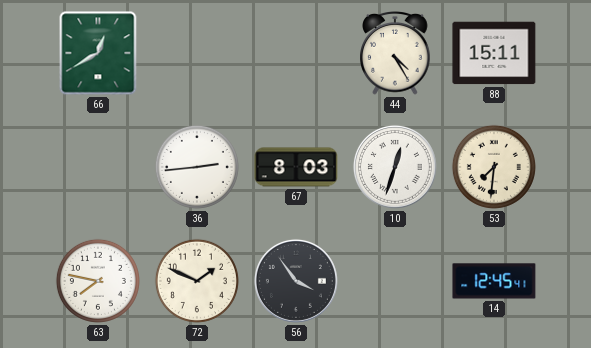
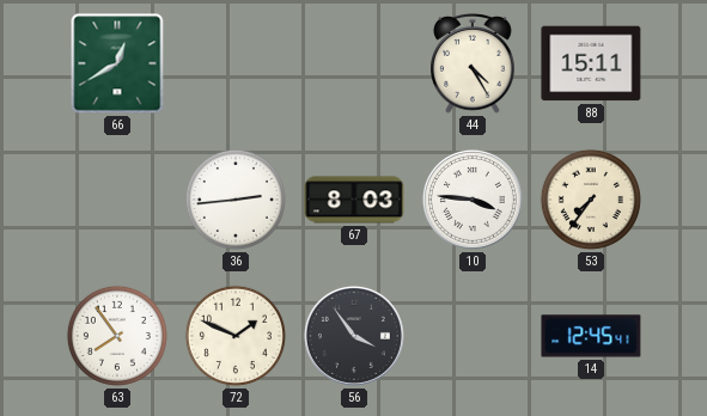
10: 12:33 -> 3:46 (473, 200)
53: 7:31 -> 7:36 (591, 200)
63: 7:47 -> 7:54 (117, 336)
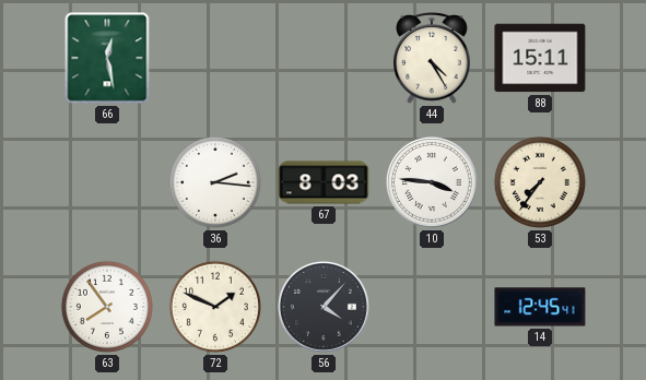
66: 12:40 -> 12:28 (107, 58)
36: 2:44 -> 2:16 (215, 182)
56: 3:54 -> 4:07 (324, 307)
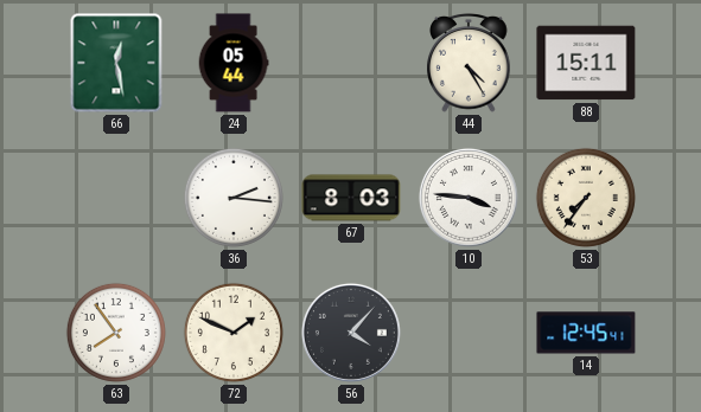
24: none -> 05:44 (234, 63)
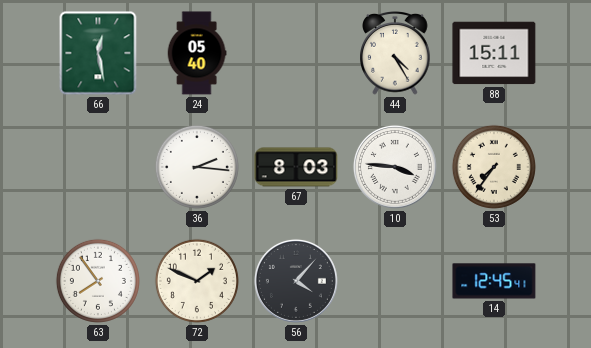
24: 05:44 -> 05:40 (197, 53)
